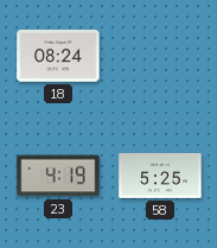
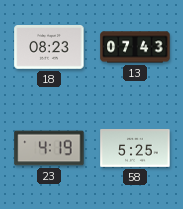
18: 08:24 -> 08:23 (49, 48)
13: none -> 07:43 (135, 47)
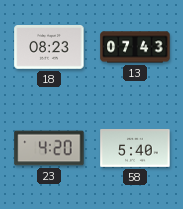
23: 4:19 -> 4:20 (49, 148)
58: 5:25 -> 5:40 (135, 149)
